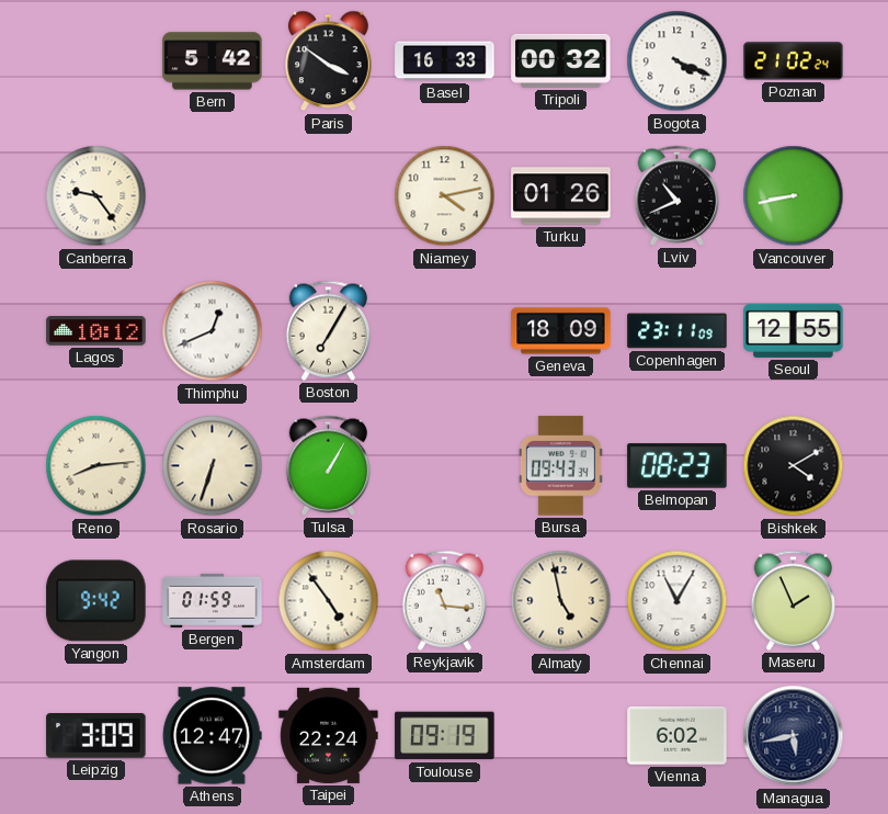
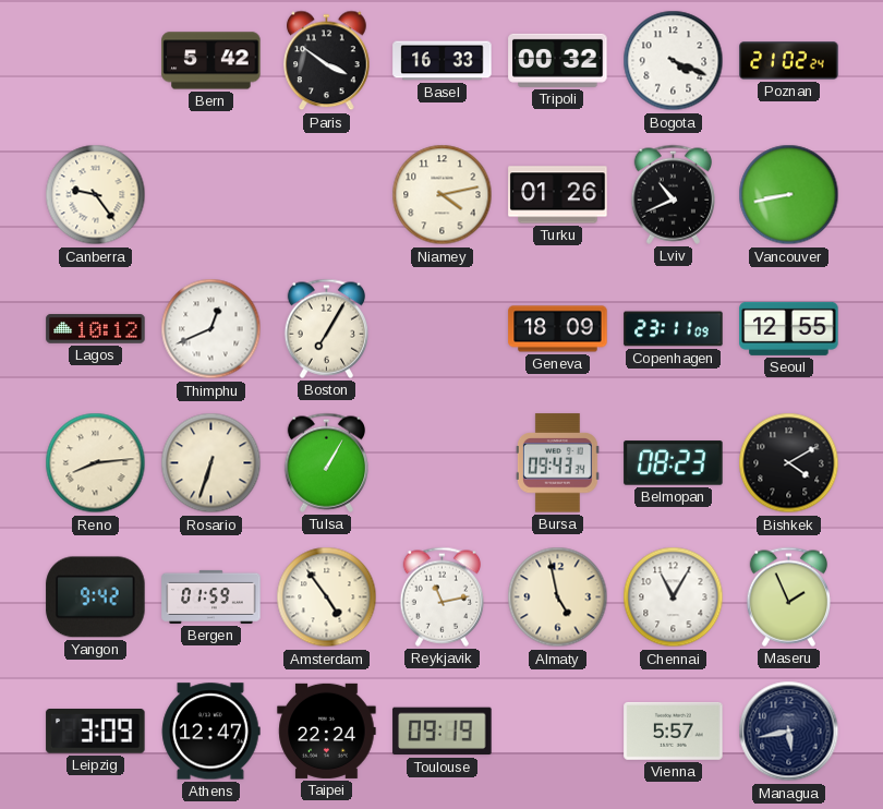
Reykjavik: 11:16 -> 11:13 (441, 596)
Vienna: 6:02 -> 5:57 (674, 730)
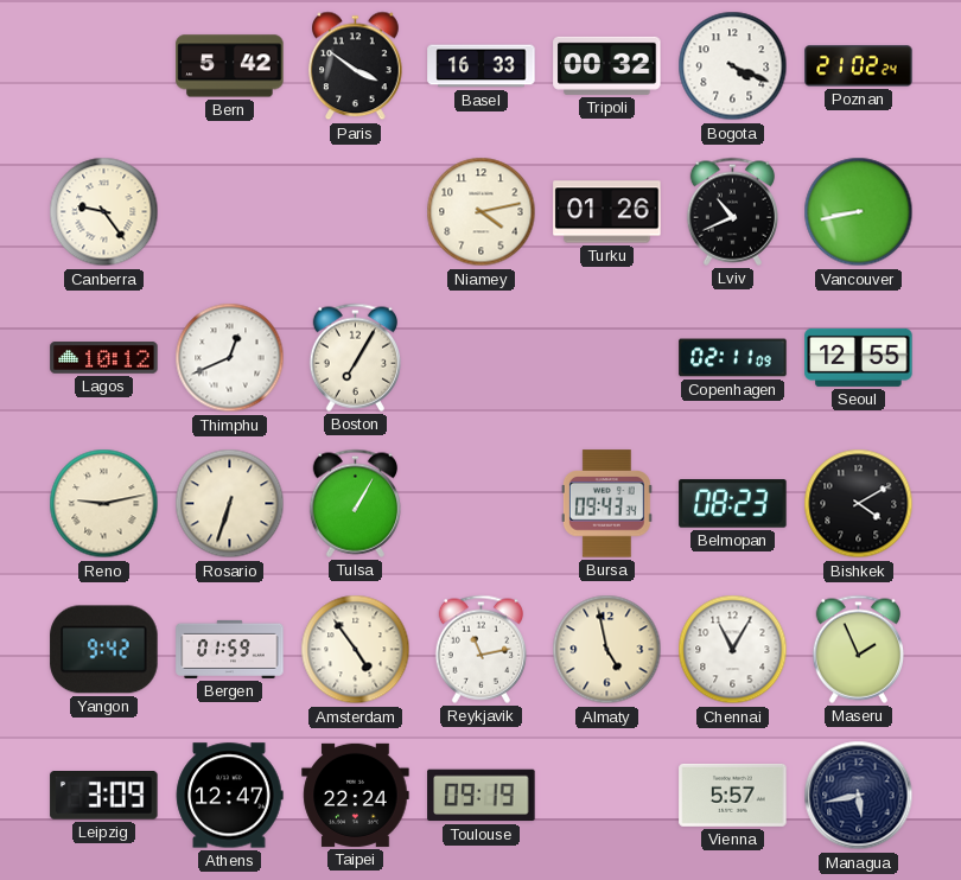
Geneva: 18:09 -> none (558, 329)
Copenhagen: 23:11 -> 02:11 (733, 358)
Reno: 8:14 -> 9:13 (104, 504)
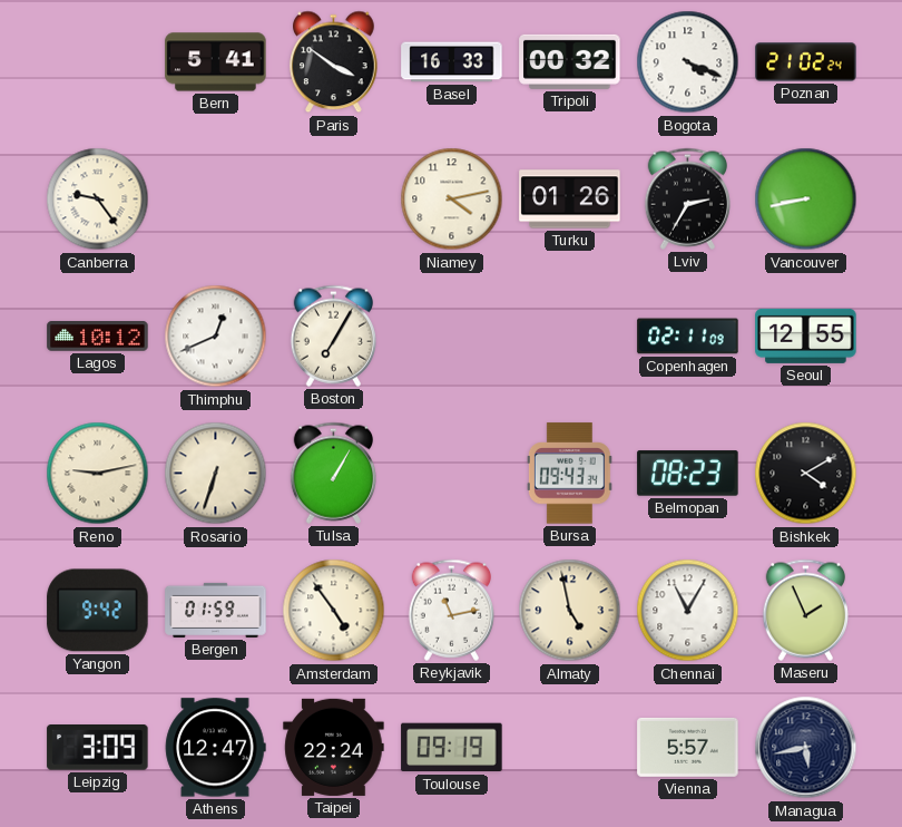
Bern: 5:42 -> 5:41 (216, 62)
Lviv: 10:41 -> 2:35 (687, 198)
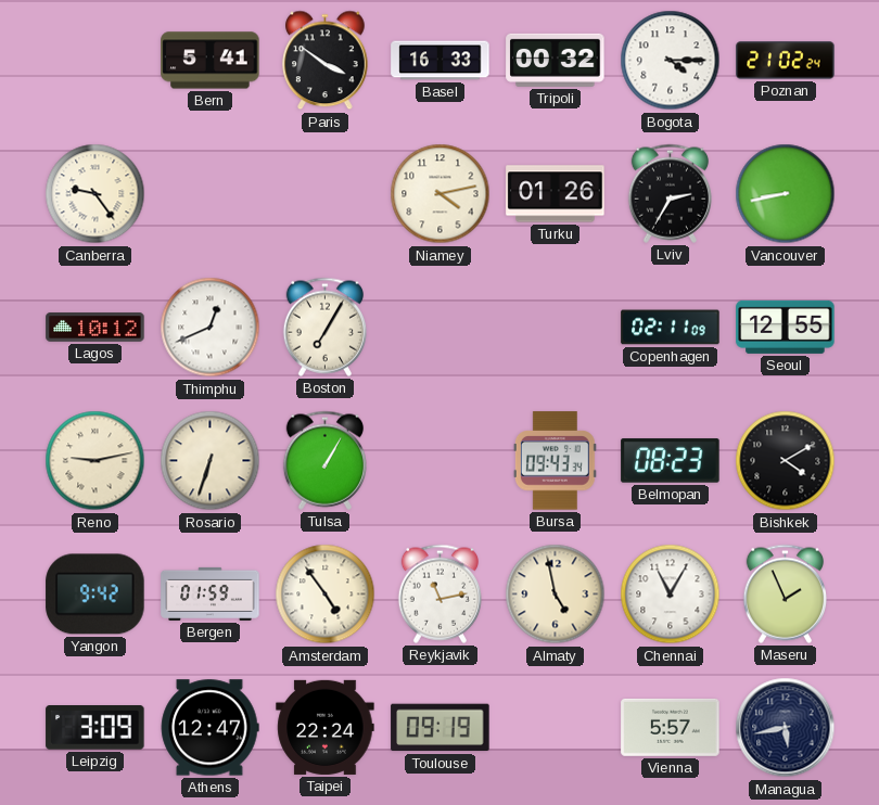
Bogota: 4:19 -> 4:15 (671, 61)
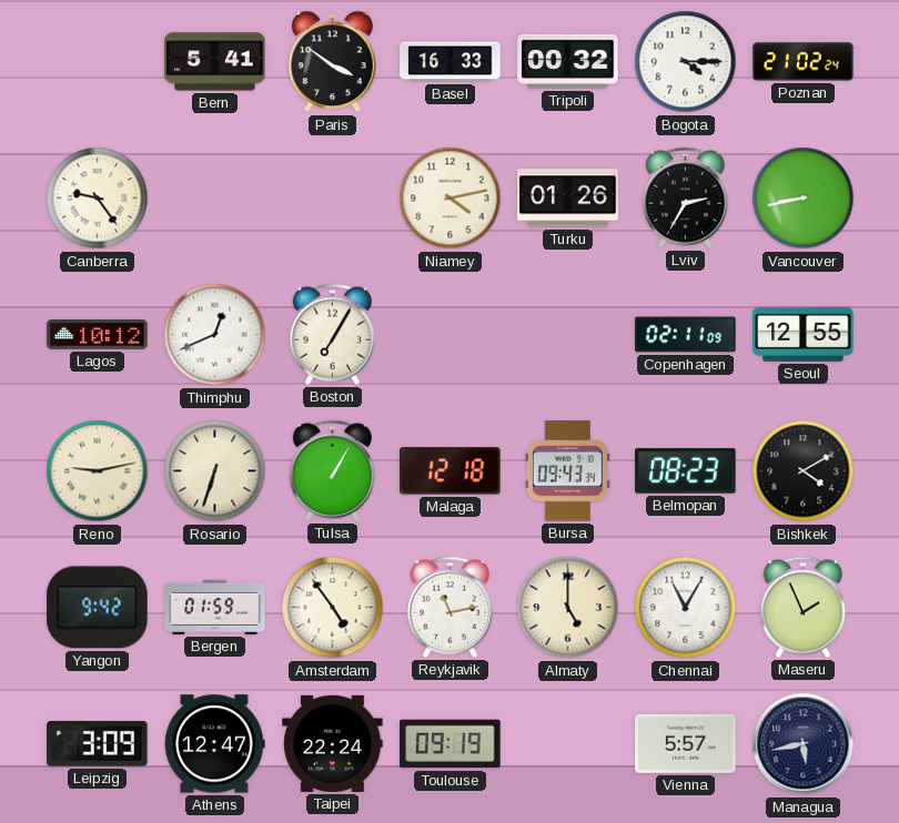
Malaga: none -> 12:18 (451, 471)
Almaty: 4:58 -> 5:00 (568, 608)
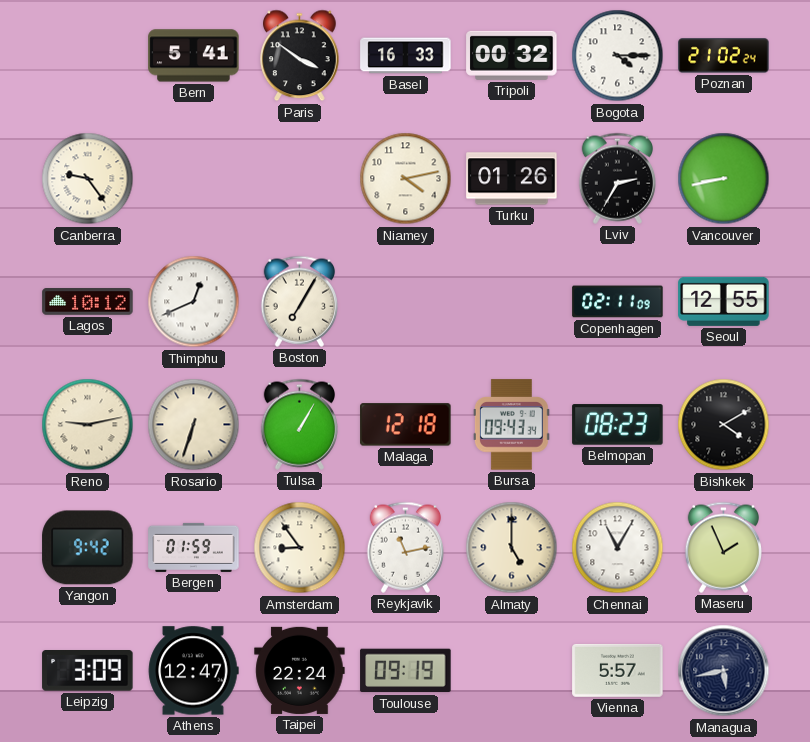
Amsterdam: 4:54 -> 8:54 (300, 548)
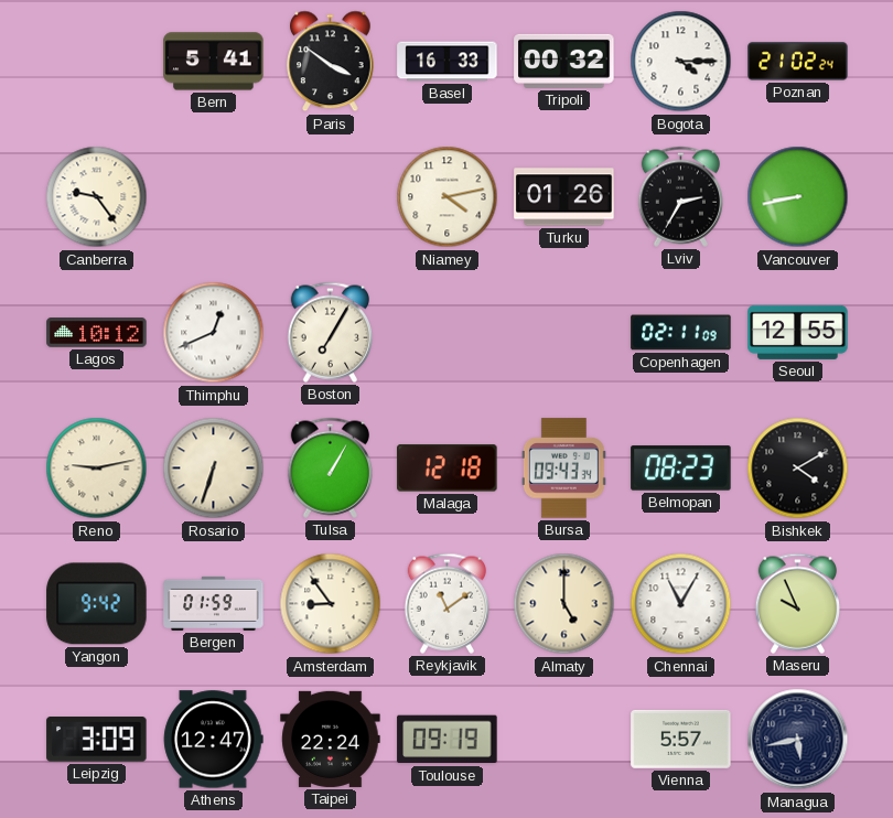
Reykjavik: 11:13 -> 11:09 (446, 603)
Maseru: 1:56 -> 9:56 (797, 603)
